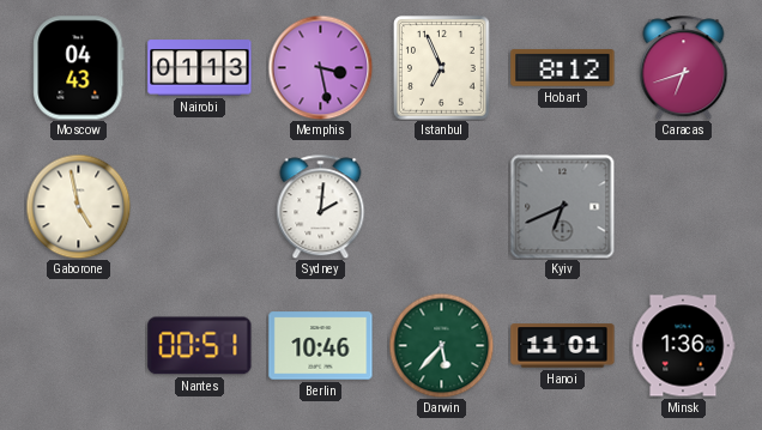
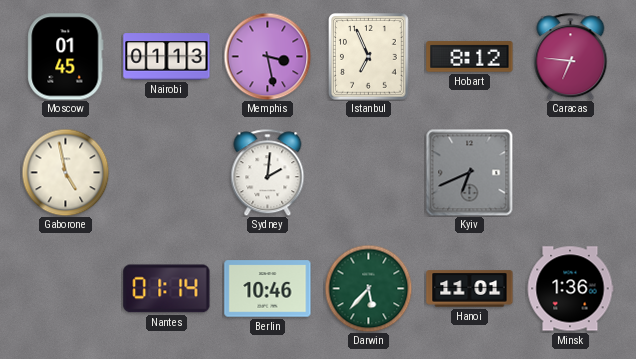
Moscow: 04:43 -> 01:45 (66, 57)
Caracas: 6:42 -> 6:46 (571, 56)
Nantes: 00:51 -> 01:14 (167, 289)
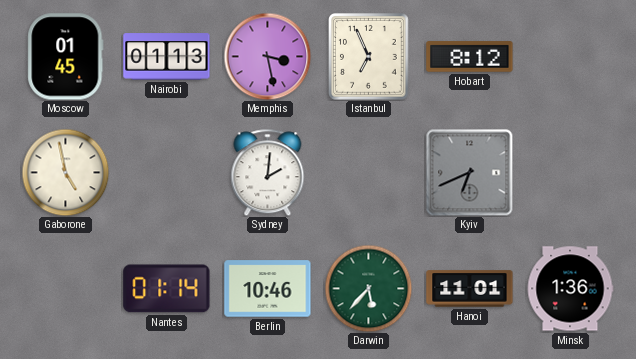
Caracas: 6:46 -> none (571, 56)
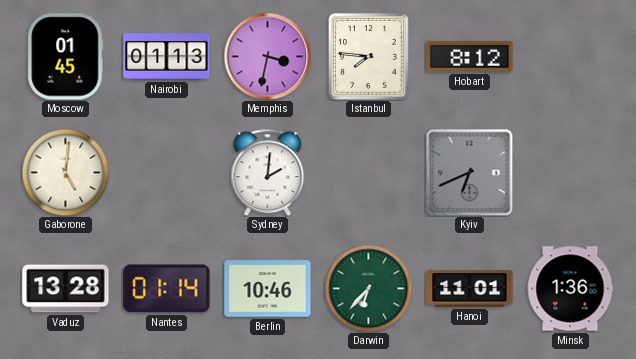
Memphis: 3:28 -> 3:32 (267, 56)
Istanbul: 6:56 -> 7:46 (369, 57)
Gaborone: 4:58 -> 5:01 (65, 172)
Vaduz: none -> 13:28 (66, 289)
Darwin: 5:37 -> 6:37 (368, 288)
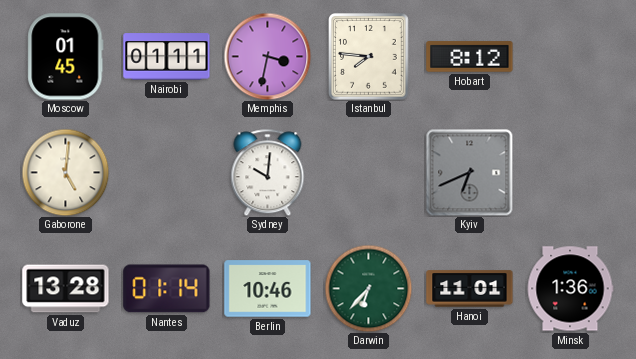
Nairobi: 01:13 -> 01:11 (167, 57)
Sydney: 2:01 -> 10:01 (268, 172)
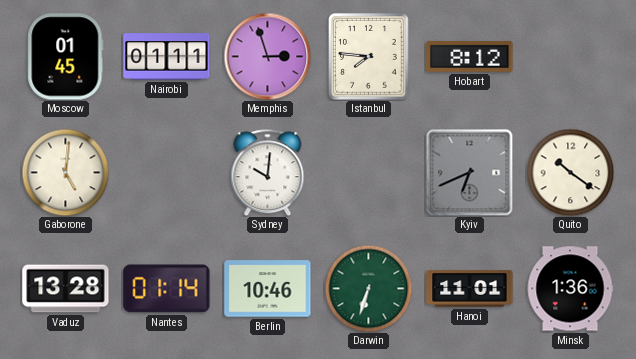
Memphis: 3:32 -> 2:57 (267, 56)
Quito: none -> 10:21 (570, 172)
Darwin: 6:37 -> 6:33 (368, 288)
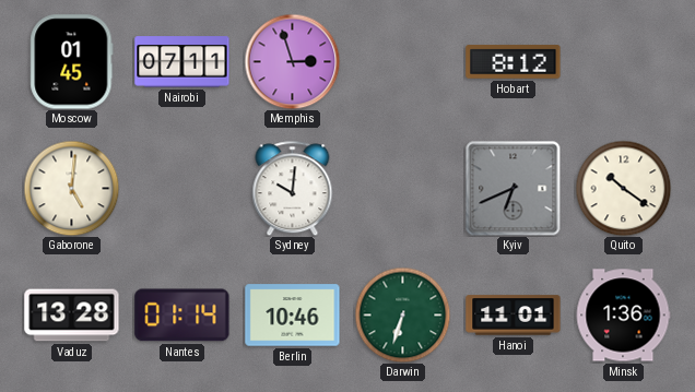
Nairobi: 01:11 -> 07:11 (182, 62)
Istanbul: 7:46 -> none (369, 57)
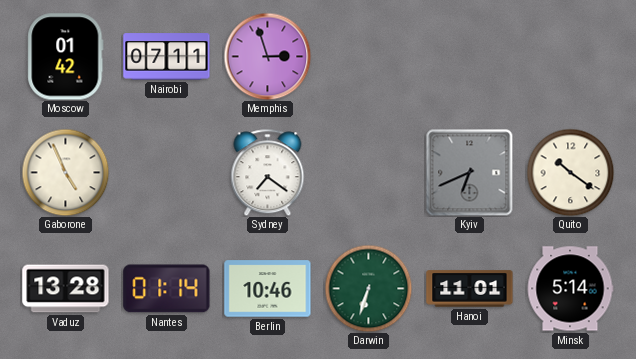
Moscow: 01:45 -> 01:42 (66, 57)
Hobart: 8:12 -> none (514, 62)
Gaborone: 5:01 -> 4:56 (65, 172)
Sydney: 10:01 -> 7:21 (268, 172)
Minsk: 1:36 -> 5:14 (570, 289)
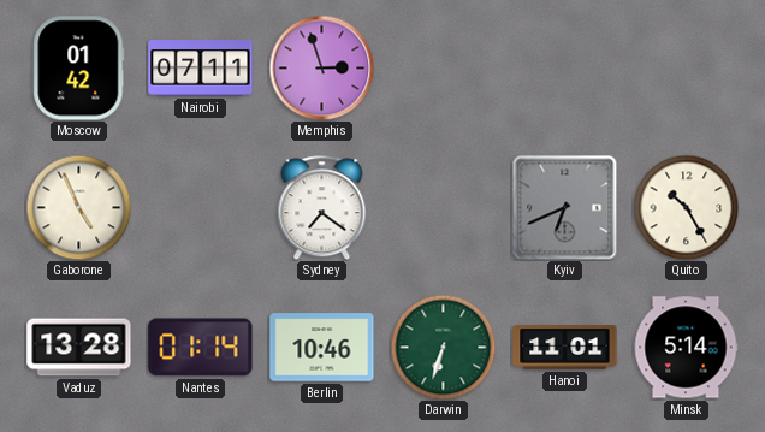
Quito: 10:21 -> 10:25 (686, 207)
